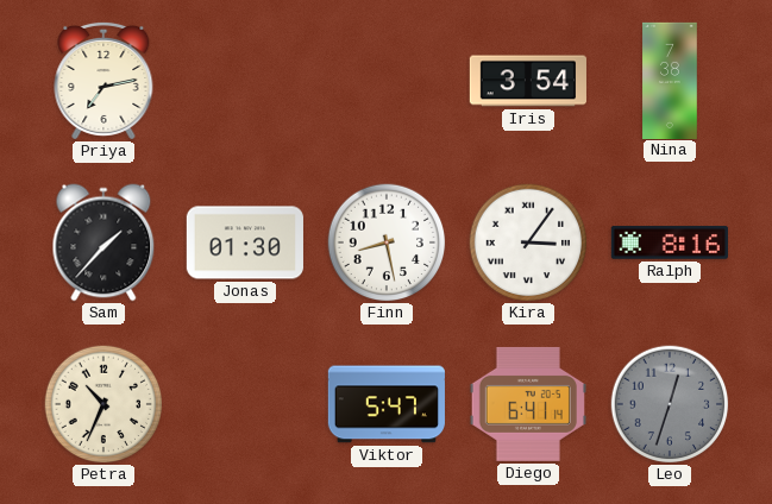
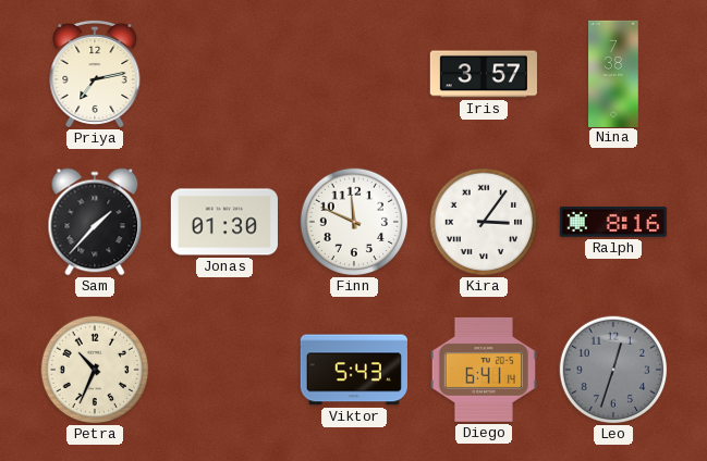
Iris: 3:54 -> 3:57 (483, 74)
Finn: 8:28 -> 11:49 (354, 222)
Viktor: 5:47 -> 5:43 (354, 370)
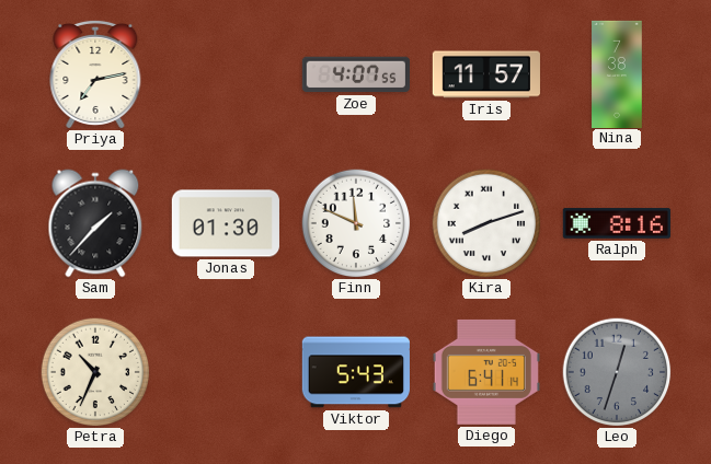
Zoe: none -> 4:07 (355, 74)
Iris: 3:57 -> 11:57 (485, 74)
Kira: 3:06 -> 8:12 (486, 223)
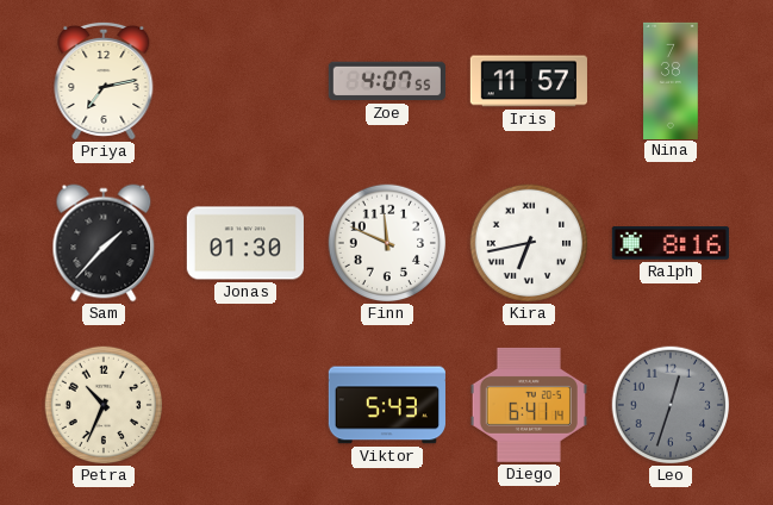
Kira: 8:12 -> 6:43 (529, 243)
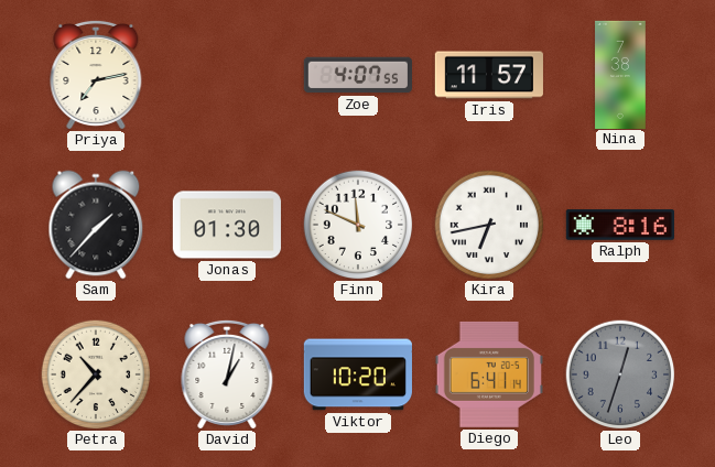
Petra: 10:34 -> 10:37 (96, 374)
David: none -> 1:02 (227, 374)
Viktor: 5:43 -> 10:20 (358, 374)
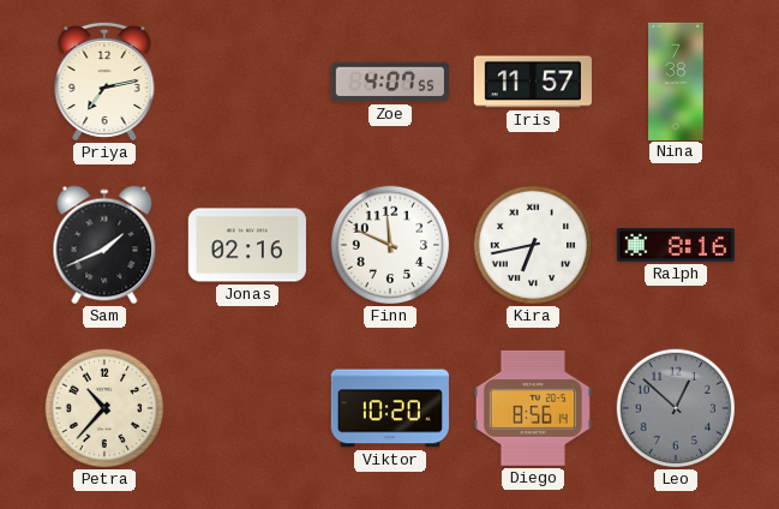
Sam: 1:37 -> 1:41 (104, 245)
Jonas: 01:30 -> 02:16 (247, 245)
David: 1:02 -> none (227, 374)
Diego: 6:41 -> 8:56 (533, 408)
Leo: 12:33 -> 12:52 (676, 408)
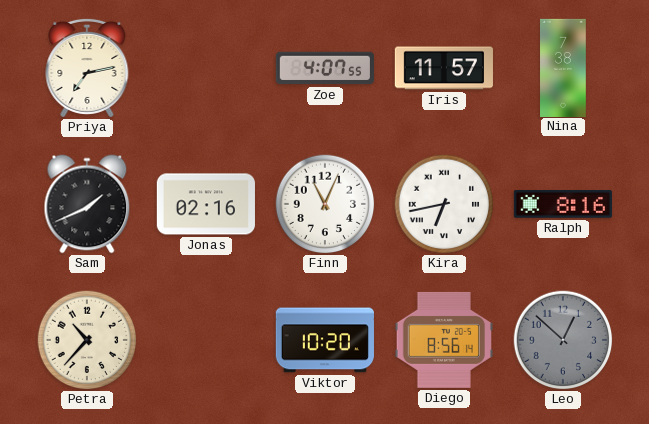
Finn: 11:49 -> 11:04 (325, 204)
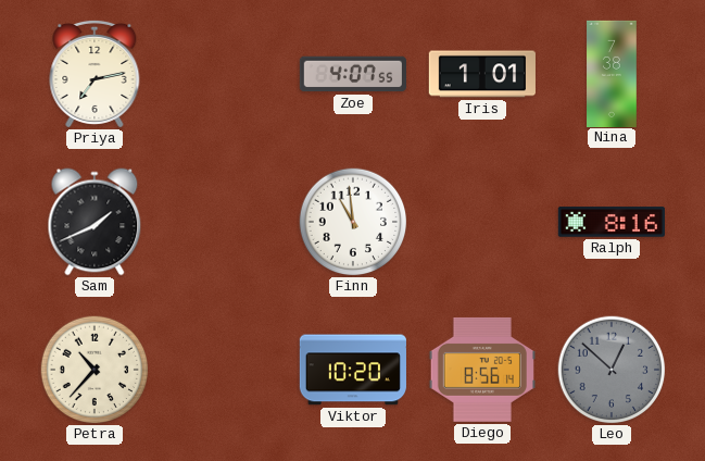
Iris: 11:57 -> 1:01 (481, 74)
Jonas: 02:16 -> none (206, 204)
Finn: 11:04 -> 10:59 (353, 222)
Kira: 6:43 -> none (444, 204)
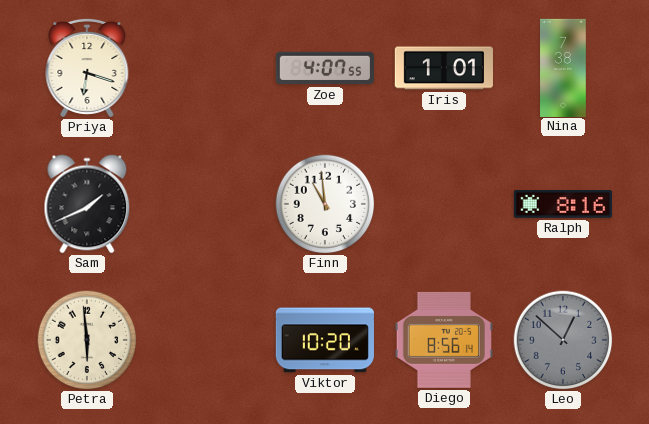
Priya: 7:13 -> 6:18 (87, 68)
Petra: 10:37 -> 5:59 (87, 340)
